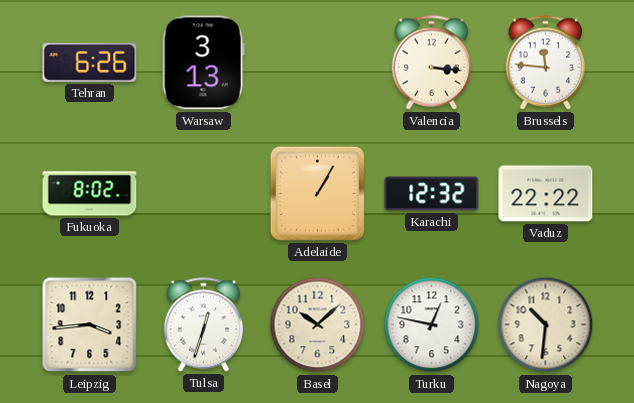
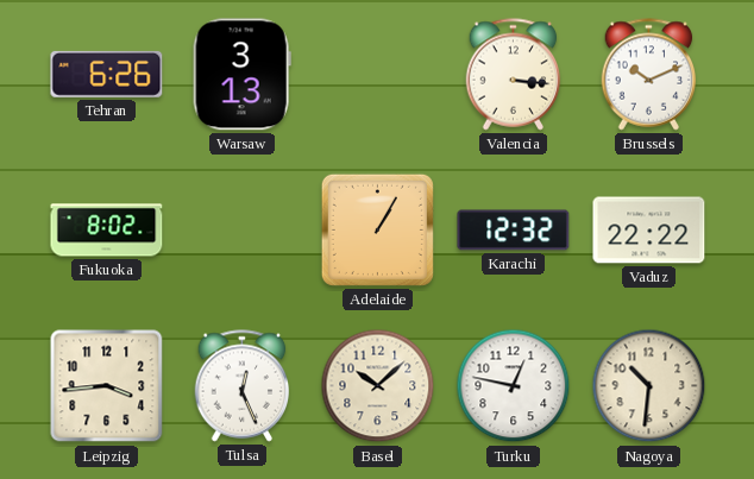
Brussels: 11:46 -> 10:11 (649, 75)
Tulsa: 12:33 -> 12:26 (243, 386)
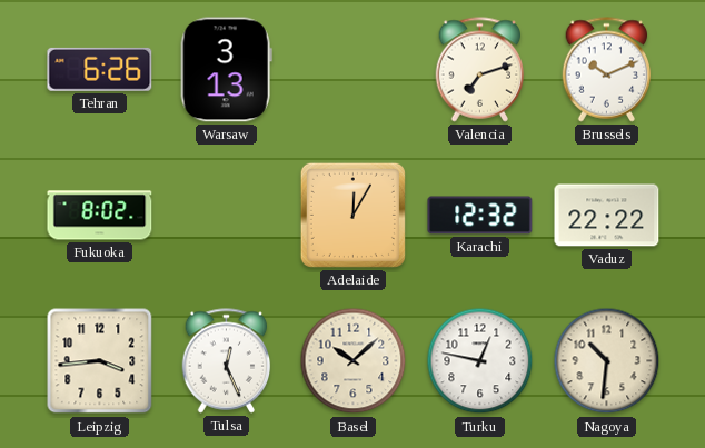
Valencia: 3:16 -> 7:12 (480, 70)
Adelaide: 1:05 -> 12:05 (352, 215)
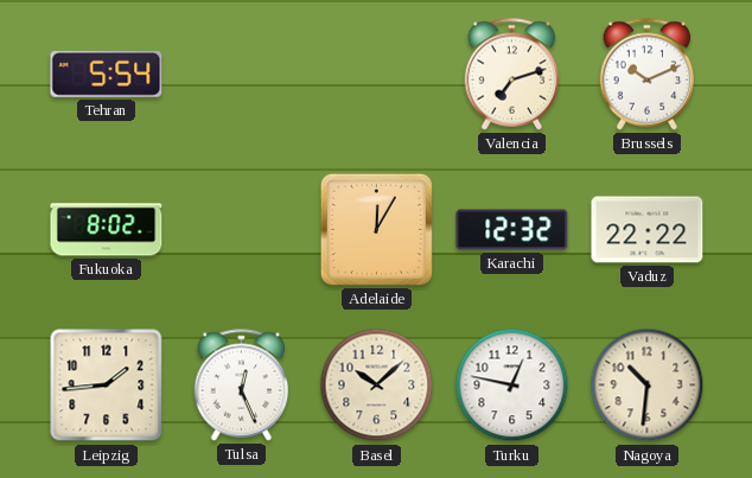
Tehran: 6:26 -> 5:54 (107, 74)
Warsaw: 3:13 -> none (226, 70)
Leipzig: 3:44 -> 1:44 (107, 385)
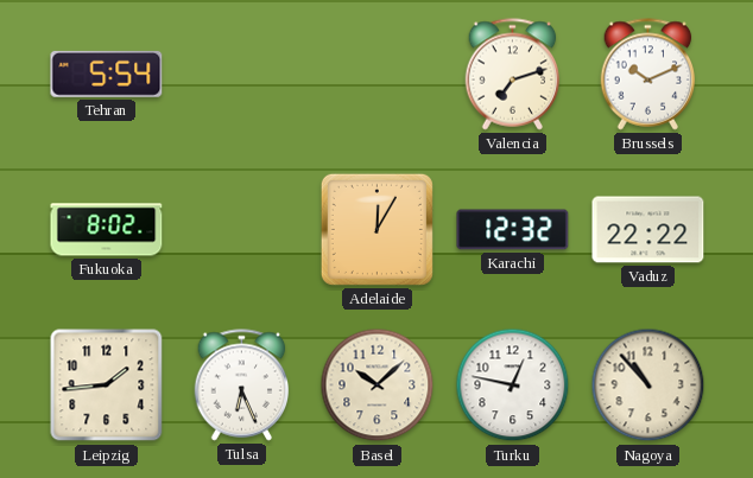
Tulsa: 12:26 -> 6:26 (242, 385)
Nagoya: 10:31 -> 10:53 (648, 385)
